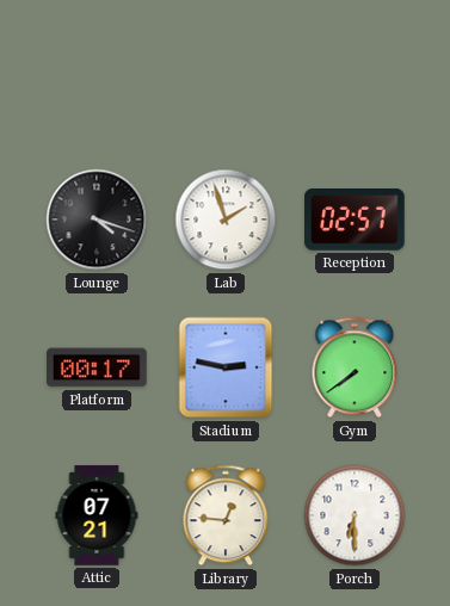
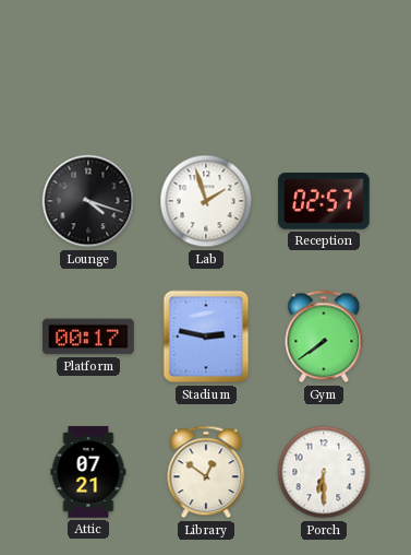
Library: 12:46 -> 12:51 (206, 472)
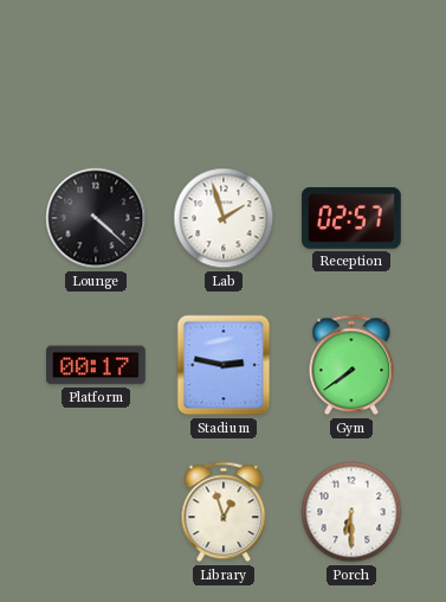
Lounge: 4:18 -> 4:22 (96, 218)
Attic: 07:21 -> none (88, 472)
Library: 12:51 -> 12:57 (224, 512)
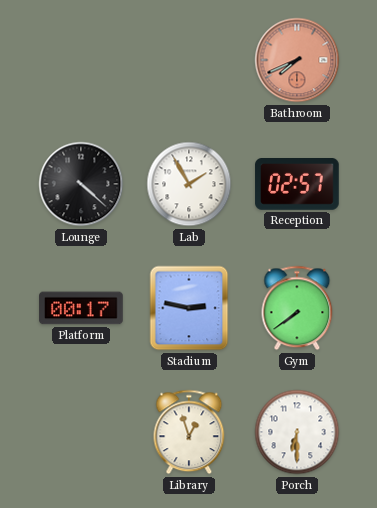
Bathroom: none -> 7:41 (297, 60)
Lab: 1:57 -> 1:55 (189, 184)
